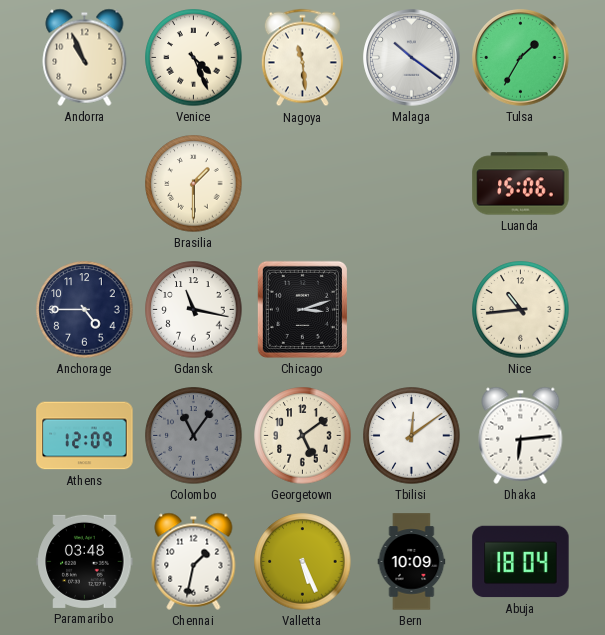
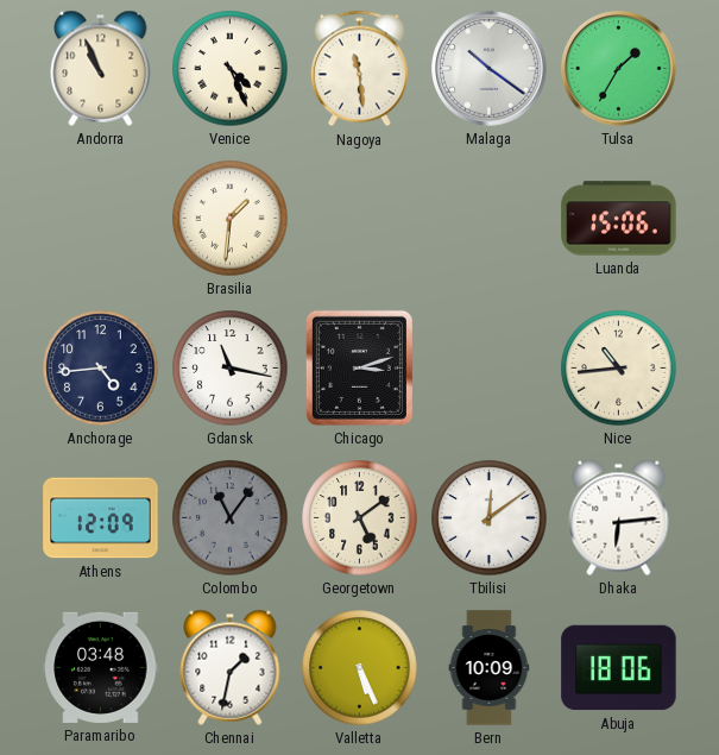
Brasilia: 1:30 -> 1:31 (231, 219)
Anchorage: 4:45 -> 4:44 (101, 369)
Abuja: 18:04 -> 18:06 (619, 668)
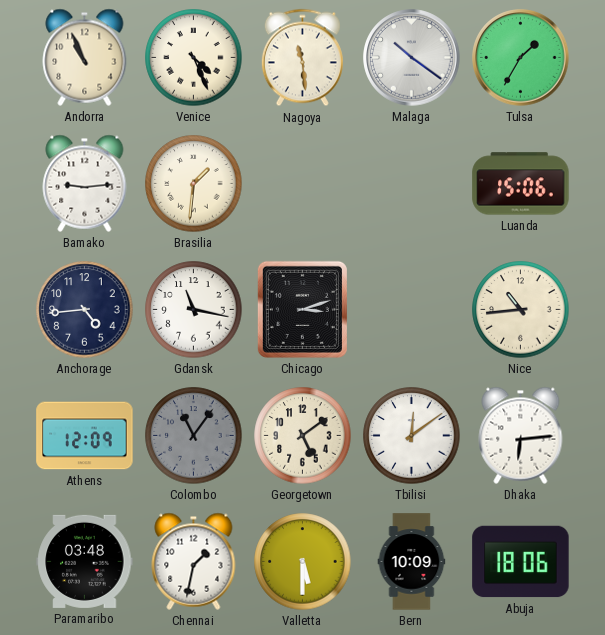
Bamako: none -> 9:14 (85, 183)
Valletta: 5:26 -> 5:30 (303, 562)
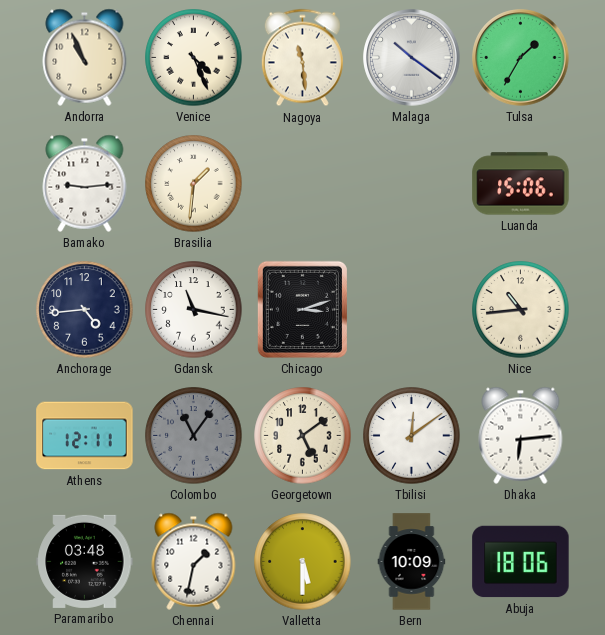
Athens: 12:09 -> 12:11 (85, 436)
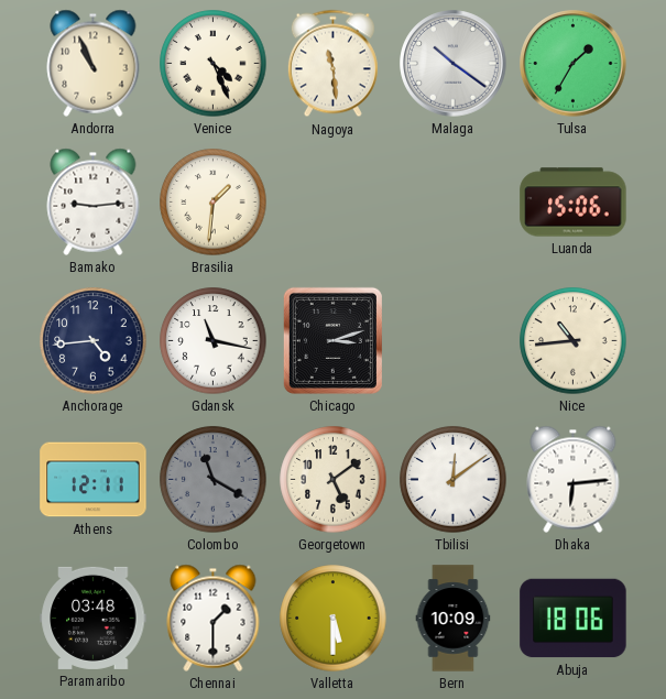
Colombo: 11:06 -> 11:20 (214, 480)
Chennai: 1:32 -> 1:30 (214, 618)
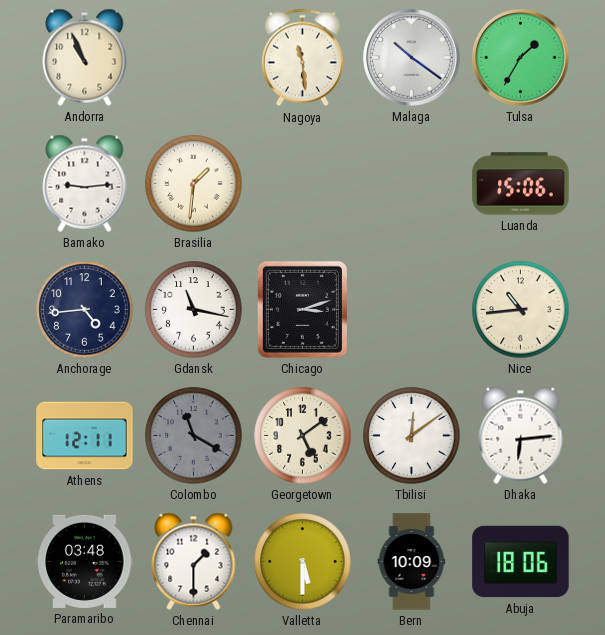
Venice: 4:26 -> none (214, 64)
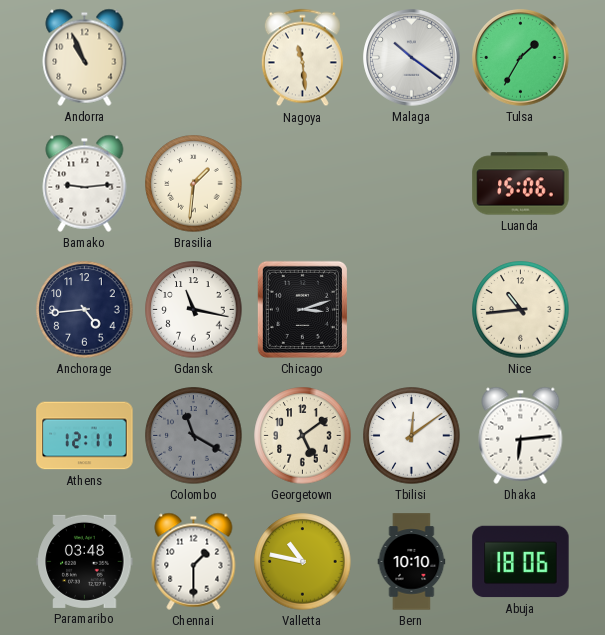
Valletta: 5:30 -> 10:47 (303, 562)
Bern: 10:09 -> 10:10 (412, 562)
